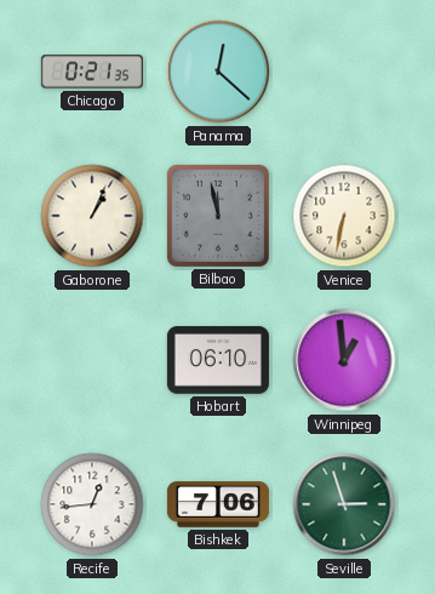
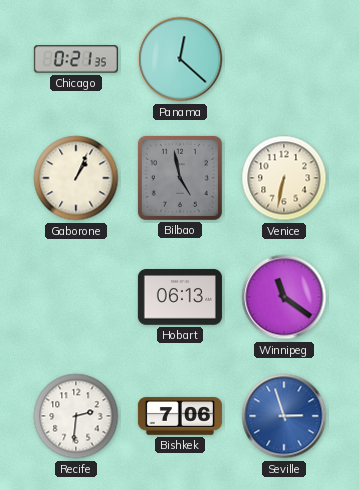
Bilbao: 11:58 -> 4:58 (180, 178)
Hobart: 06:10 -> 06:13 (180, 297)
Winnipeg: 12:59 -> 11:21 (284, 297)
Recife: 12:44 -> 2:31 (76, 416)
Seville dial: green -> blue (284, 416)
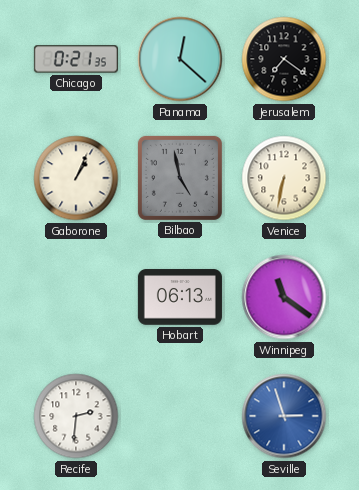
Jerusalem: none -> 7:21 (284, 59)
Bishkek: 7:06 -> none (180, 416)
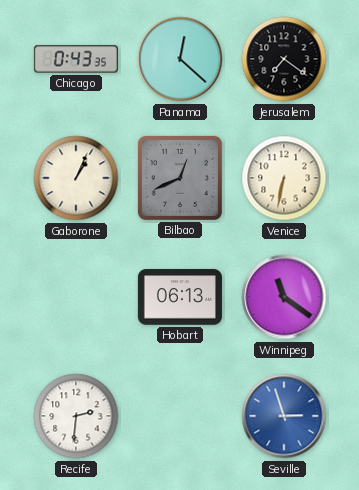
Chicago: 0:21 -> 0:43 (76, 59)
Bilbao: 4:58 -> 12:41 (180, 178)
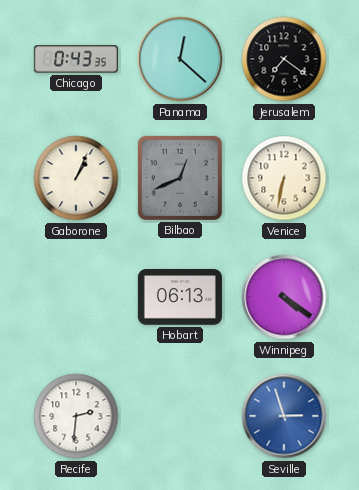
Winnipeg: 11:21 -> 4:21 (284, 297)
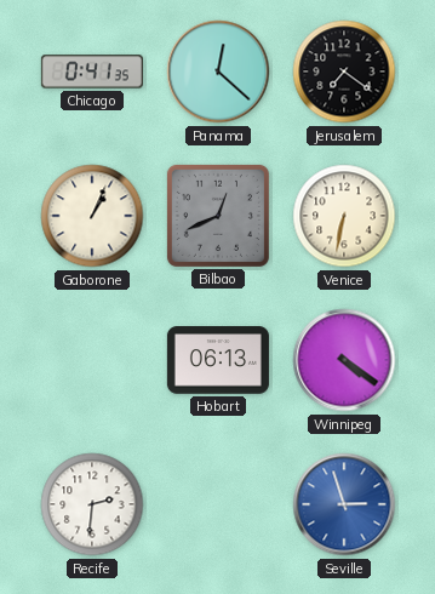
Chicago: 0:43 -> 0:41 (92, 72)
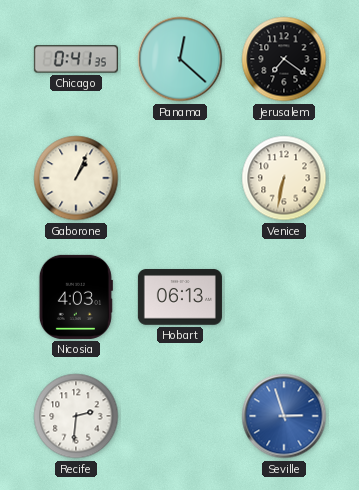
Bilbao: 12:41 -> none (218, 216)
Nicosia: none -> 4:03 (76, 297)
Winnipeg: 4:21 -> none (344, 360)
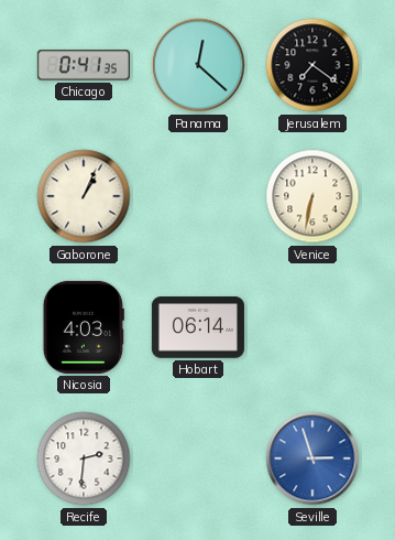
Hobart: 06:13 -> 06:14 (198, 327)
